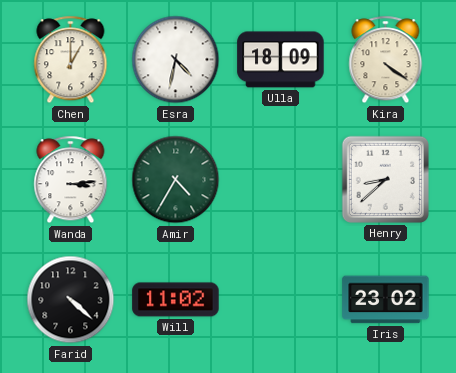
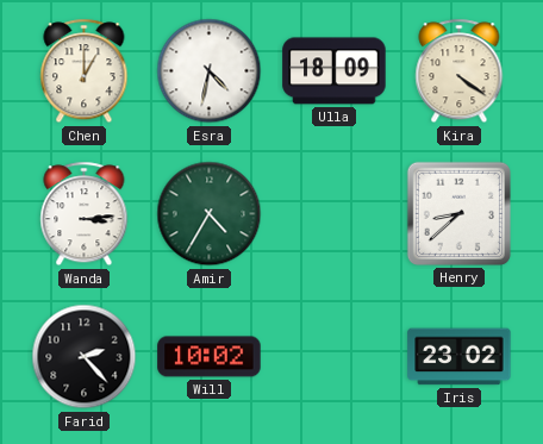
Farid: 4:22 -> 2:23 (85, 357)
Will: 11:02 -> 10:02 (210, 357)
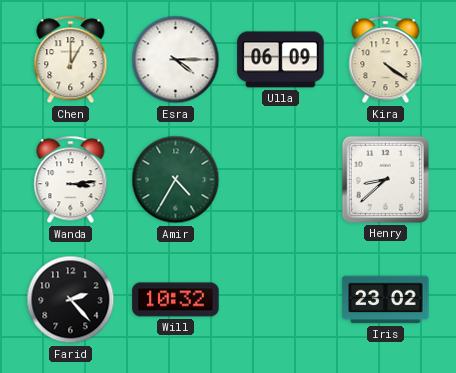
Esra: 4:32 -> 4:15 (176, 60)
Ulla: 18:09 -> 06:09 (281, 60)
Will: 10:02 -> 10:32 (176, 300)
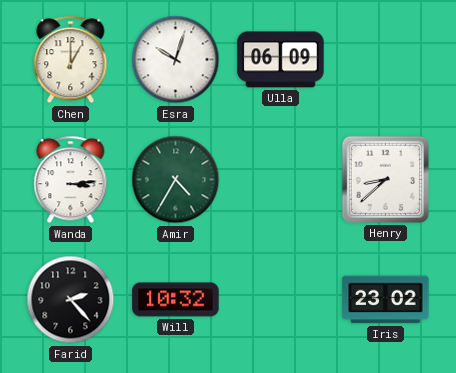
Esra: 4:15 -> 10:03 (176, 60)
Kira: 4:21 -> none (386, 60)
